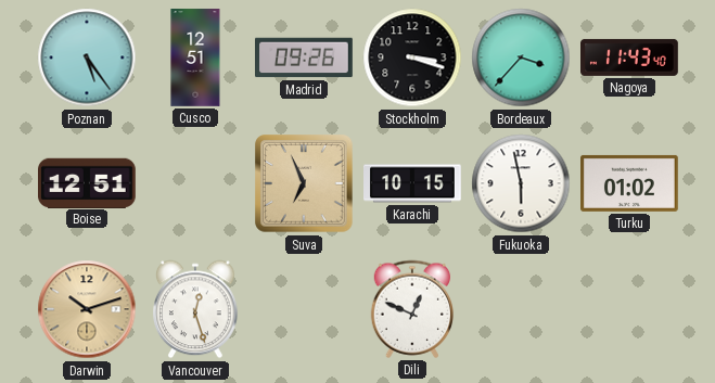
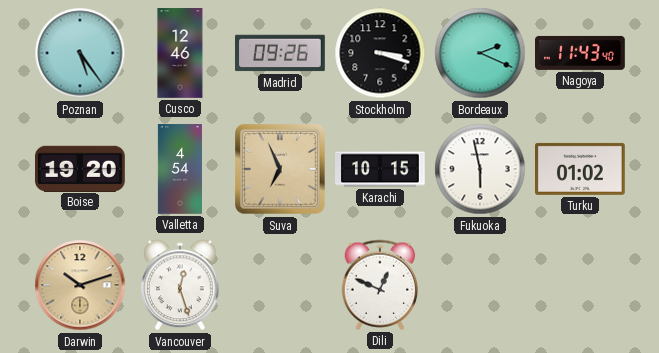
Cusco: 12:51 -> 12:46 (180, 53)
Bordeaux: 3:37 -> 2:19 (480, 53)
Boise: 12:51 -> 19:20 (81, 168)
Valletta: none -> 4:54 (180, 169)
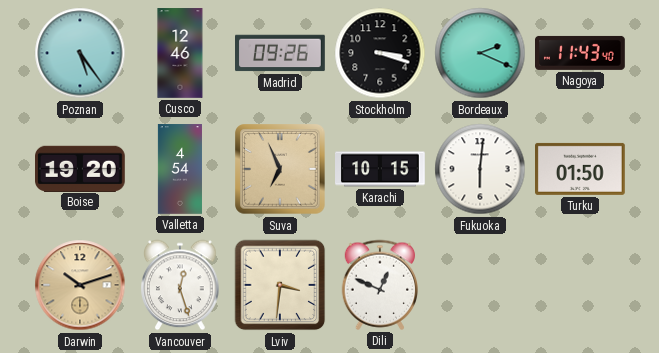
Fukuoka: 5:58 -> 6:01 (480, 169)
Turku: 01:02 -> 01:50 (581, 169)
Lviv: none -> 3:31 (280, 285)
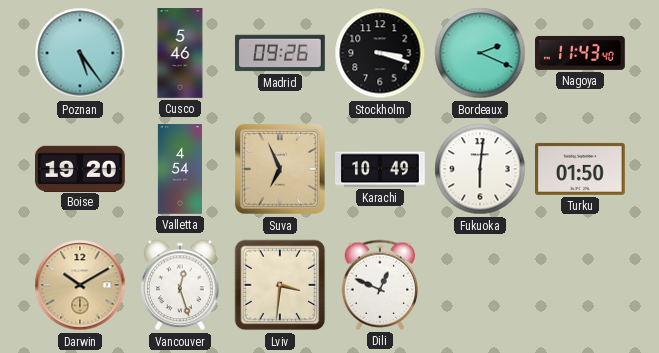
Cusco: 12:46 -> 5:46 (180, 53)
Karachi: 10:15 -> 10:49 (380, 169)
Darwin: 10:12 -> 10:10 (80, 285)
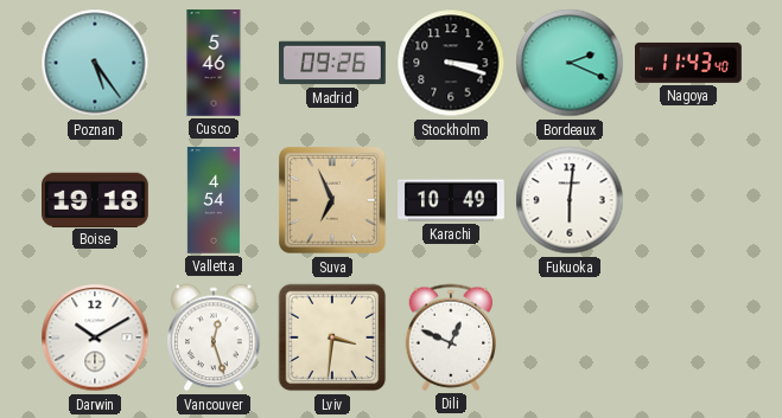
Boise: 19:20 -> 19:18 (96, 199)
Turku: 01:50 -> none (581, 169)
Darwin dial: champagne -> white (95, 337)
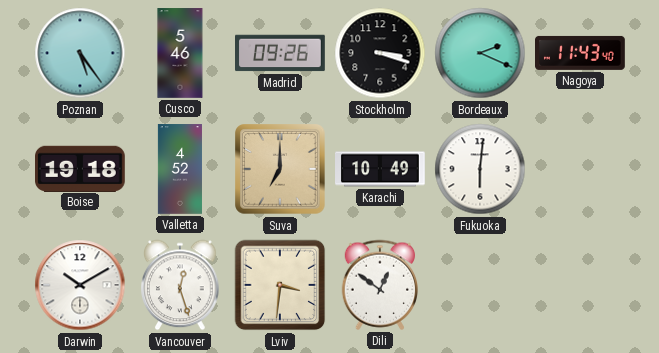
Valletta: 4:54 -> 4:52 (180, 169)
Suva: 6:56 -> 7:00 (280, 169)
Dili: 12:49 -> 12:51 (379, 285)
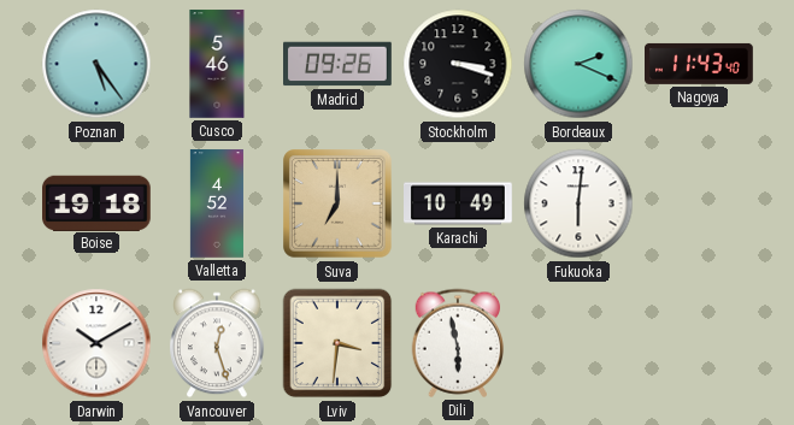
Dili: 12:51 -> 5:58 (457, 343)
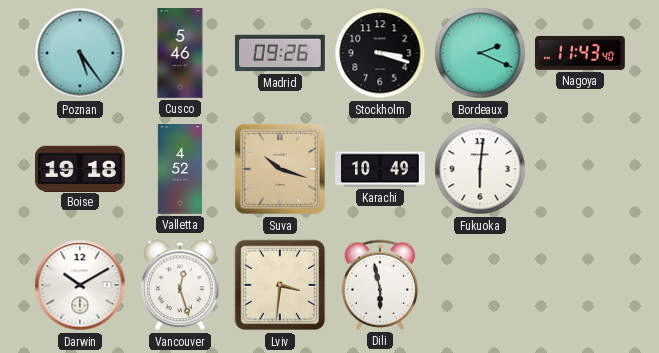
Suva: 7:00 -> 10:18 (280, 169)
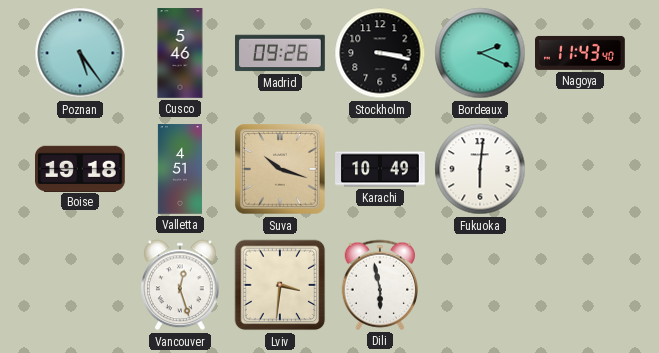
Stockholm: 3:18 -> 3:17 (380, 53)
Valletta: 4:52 -> 4:51 (180, 169)
Darwin: 10:10 -> none (80, 285)
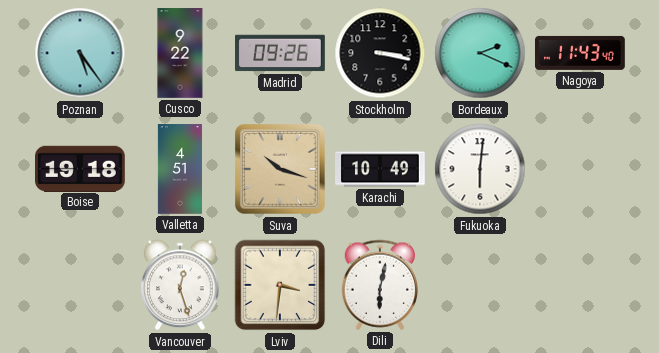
Cusco: 5:46 -> 9:22 (180, 53)
Dili: 5:58 -> 6:02 (379, 285)
